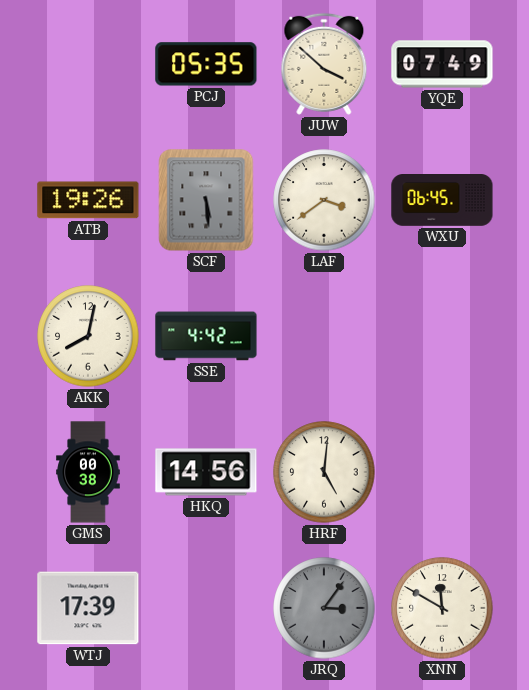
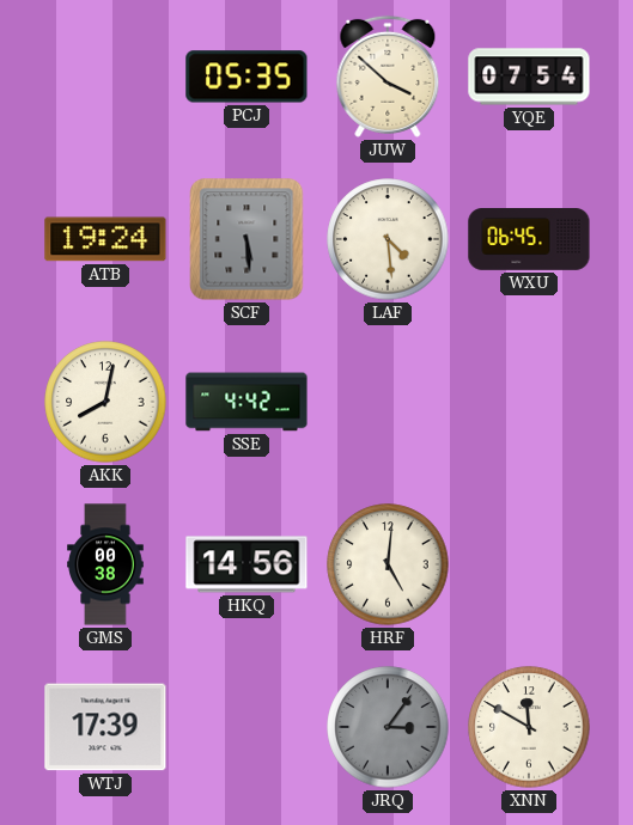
YQE: 07:49 -> 07:54 (529, 77)
ATB: 19:26 -> 19:24 (105, 239)
LAF: 3:39 -> 4:29 (388, 239)
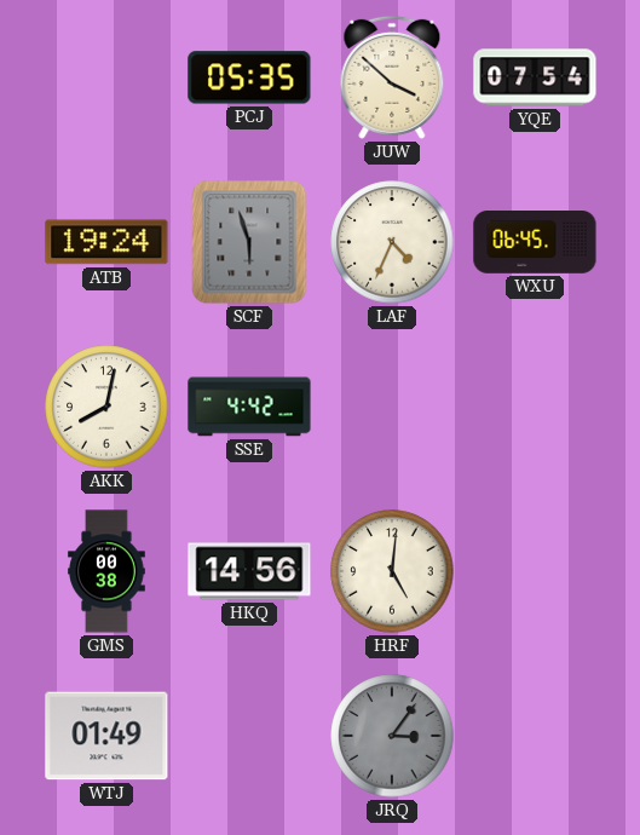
SCF: 5:29 -> 5:57 (249, 242)
LAF: 4:29 -> 4:34 (392, 242)
WTJ: 17:39 -> 01:49 (106, 736)
XNN: 11:50 -> none (529, 727)
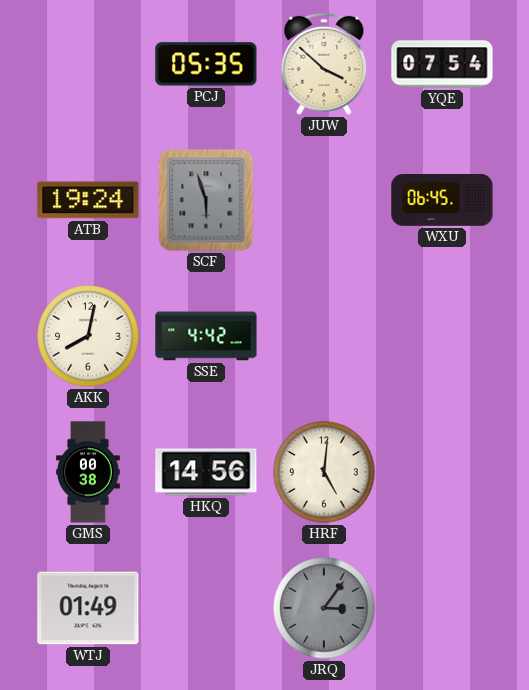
LAF: 4:34 -> none (392, 242)
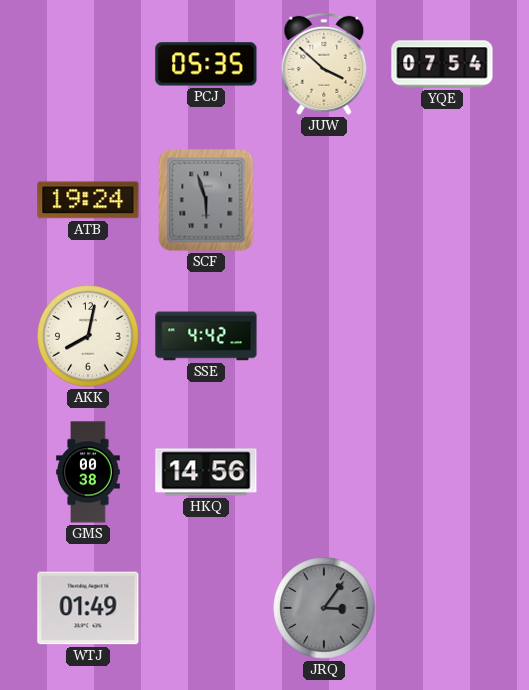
WXU: 06:45 -> none (442, 201)
HRF: 5:01 -> none (324, 472)
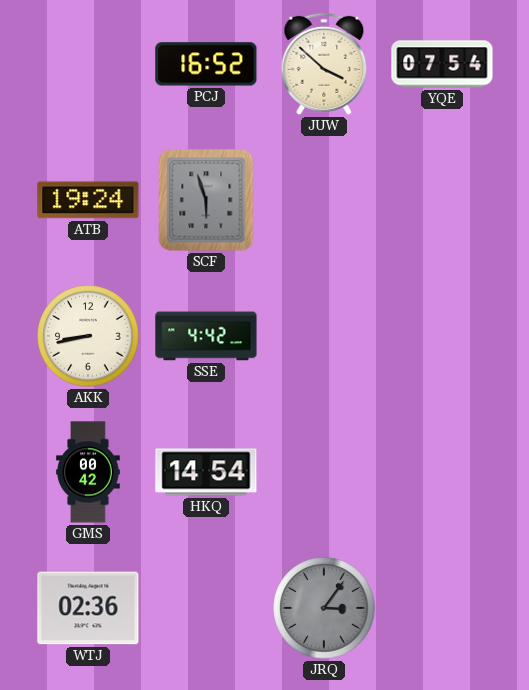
PCJ: 05:35 -> 16:52 (206, 64)
AKK: 8:02 -> 8:43 (88, 336)
GMS: 00:38 -> 00:42 (88, 472)
HKQ: 14:56 -> 14:54 (206, 472)
WTJ: 01:49 -> 02:36 (88, 608)
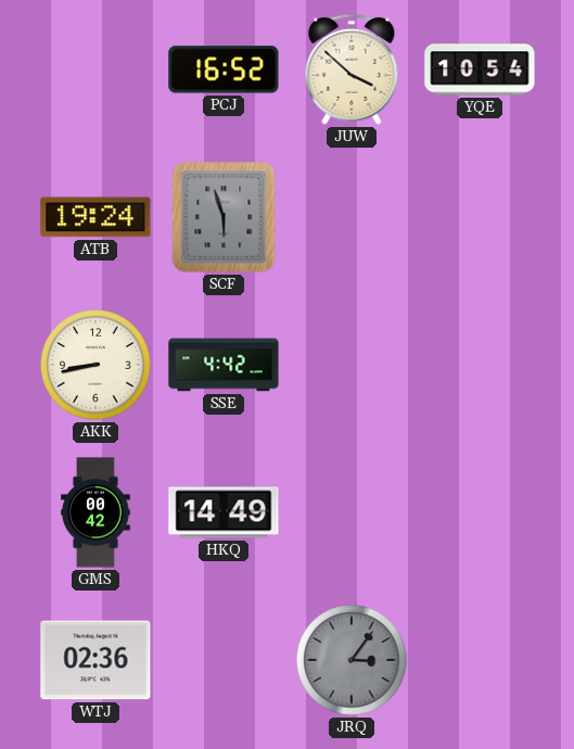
YQE: 07:54 -> 10:54 (480, 69)
HKQ: 14:54 -> 14:49 (224, 512)
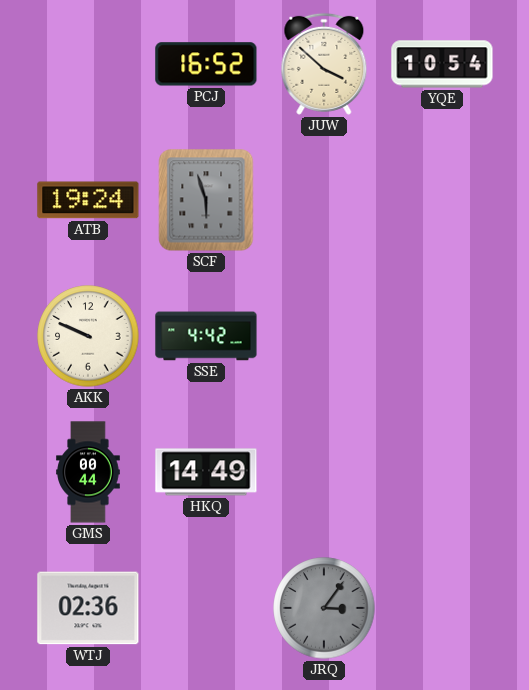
AKK: 8:43 -> 9:49 (88, 336)
GMS: 00:42 -> 00:44 (88, 472)
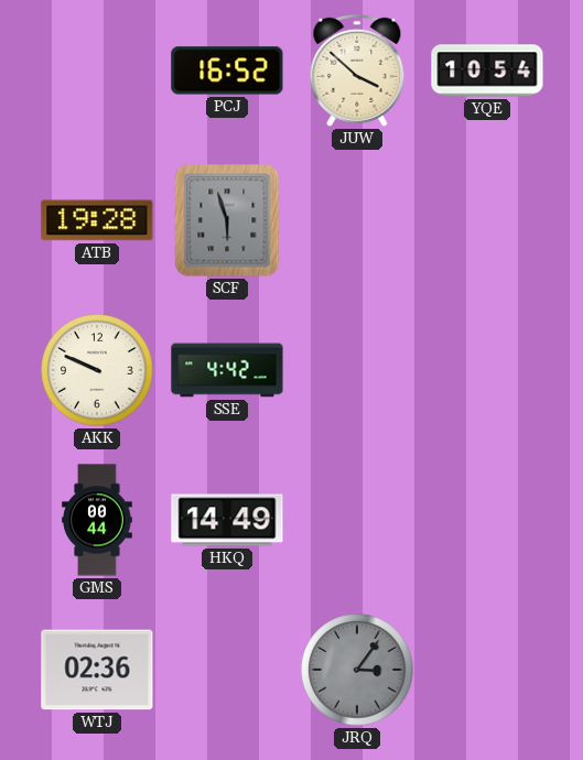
ATB: 19:24 -> 19:28 (97, 220)
